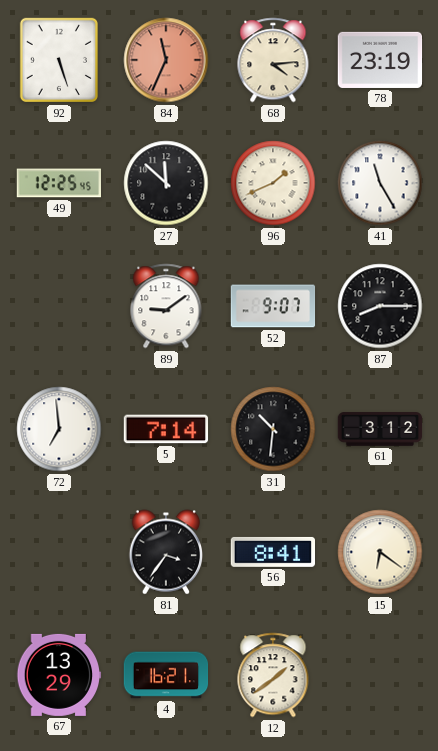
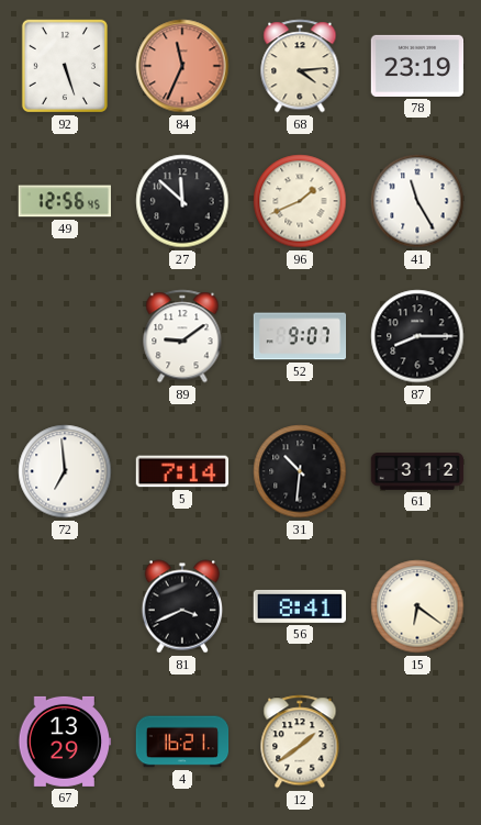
49: 12:25 -> 12:56 (64, 201)
81: 3:36 -> 3:41 (181, 606)
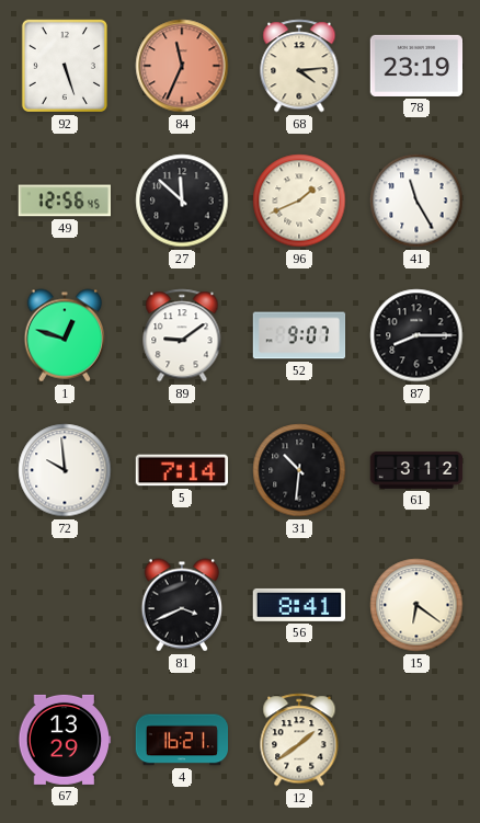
1: none -> 12:48 (64, 335)
72: 6:59 -> 9:59 (65, 470)
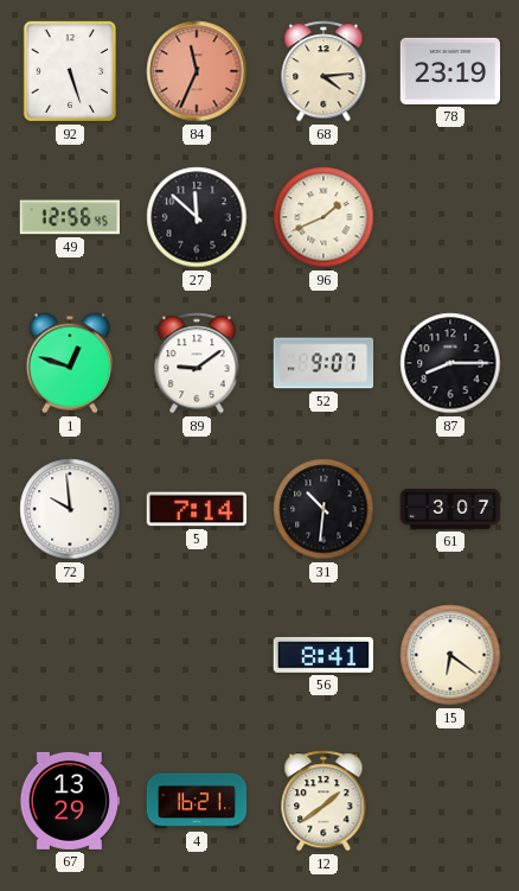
41: 11:25 -> none (416, 201)
61: 3:12 -> 3:07 (450, 509)
81: 3:41 -> none (181, 605)
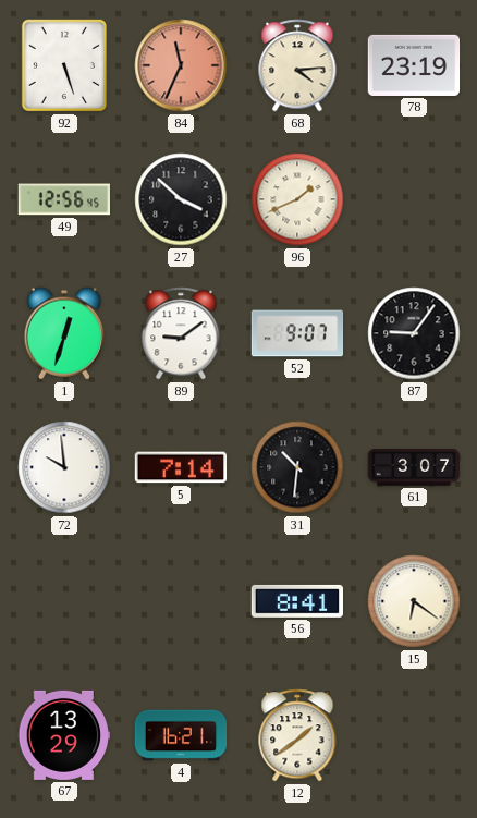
27: 11:52 -> 3:52 (181, 199)
1: 12:48 -> 12:33 (63, 333)
87: 8:15 -> 9:06 (414, 333)
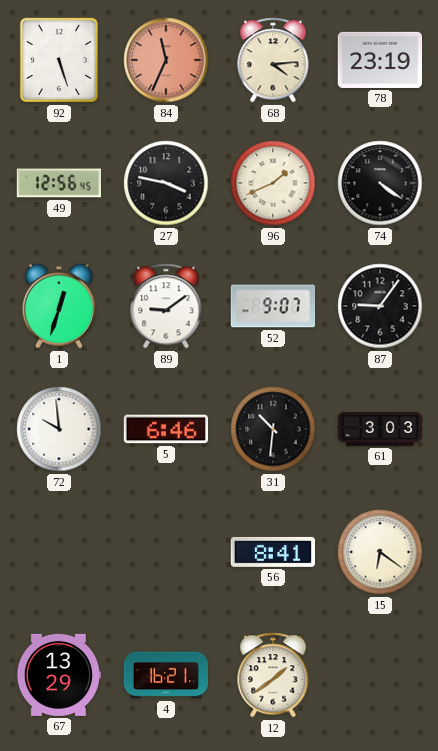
27: 3:52 -> 3:47 (166, 183)
74: none -> 4:21 (380, 183)
5: 7:14 -> 6:46 (166, 429)
61: 3:07 -> 3:03 (380, 429)
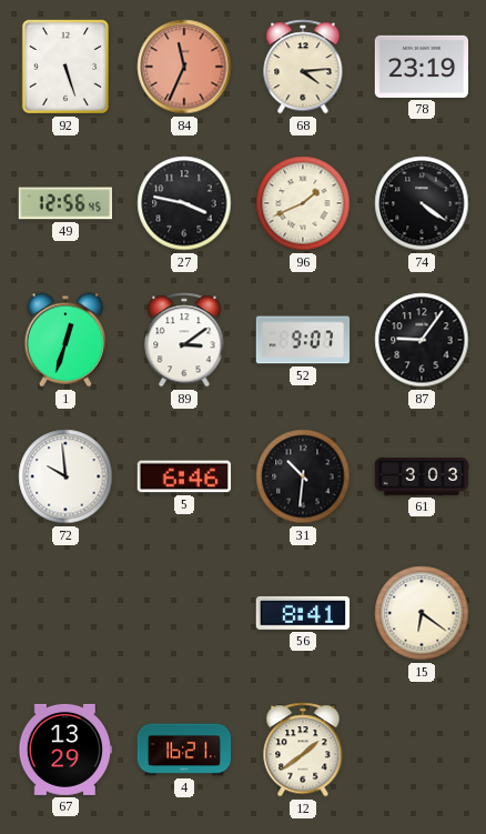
89: 9:09 -> 3:09 (184, 340)
